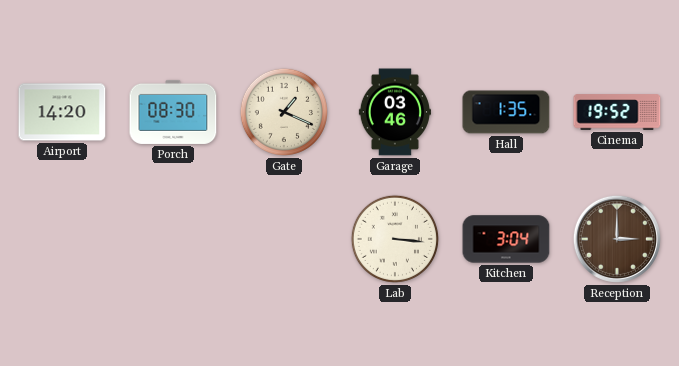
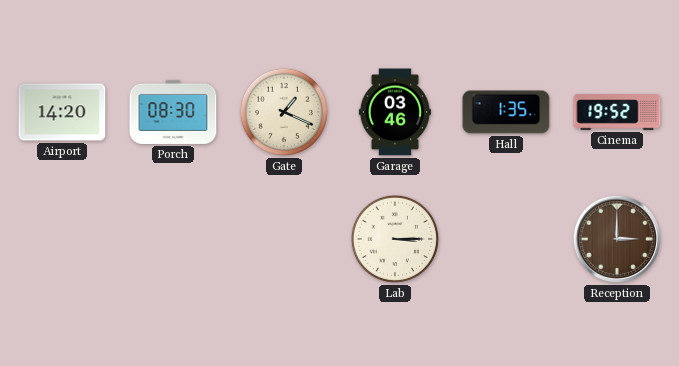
Lab: 3:16 -> 3:15 (395, 239)
Kitchen: 3:04 -> none (506, 239)
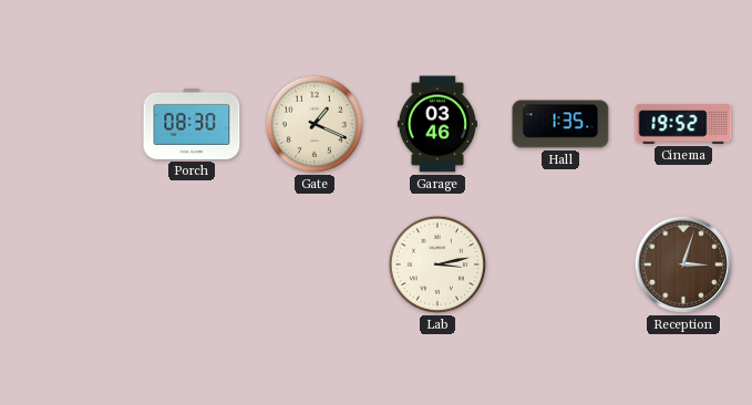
Airport: 14:20 -> none (62, 112)
Lab: 3:15 -> 3:13 (437, 264)
Reception: 3:00 -> 3:03 (683, 264)
